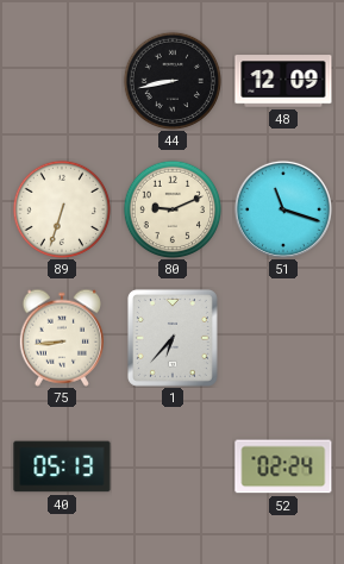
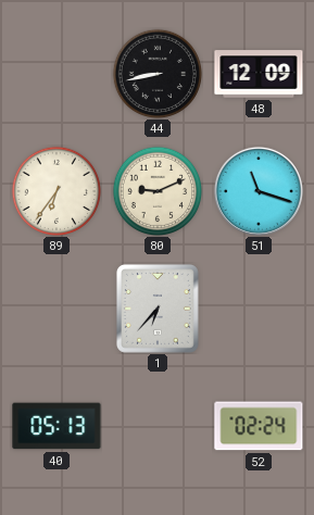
89: 6:33 -> 6:36 (55, 190)
75: 8:44 -> none (62, 338)
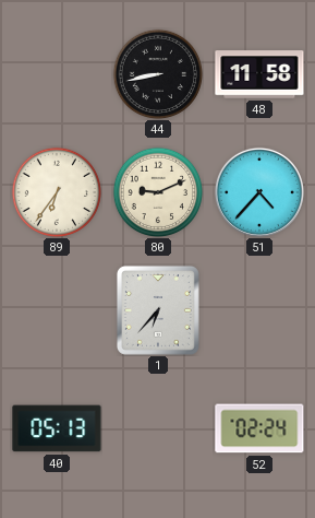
48: 12:09 -> 11:58 (259, 74)
51: 11:18 -> 4:37 (259, 192)
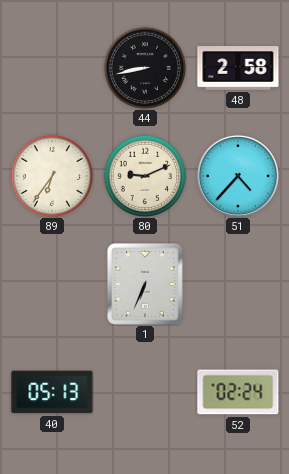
48: 11:58 -> 2:58 (238, 68)
1: 6:37 -> 6:34 (145, 284)
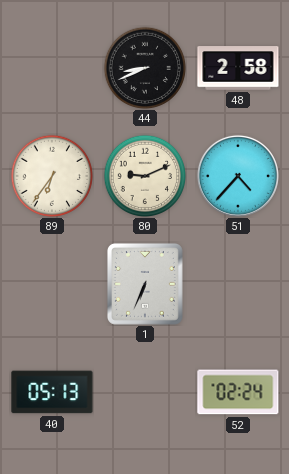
44: 8:43 -> 8:41 (144, 67)
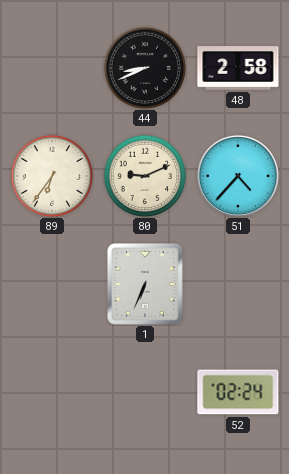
40: 05:13 -> none (52, 392)
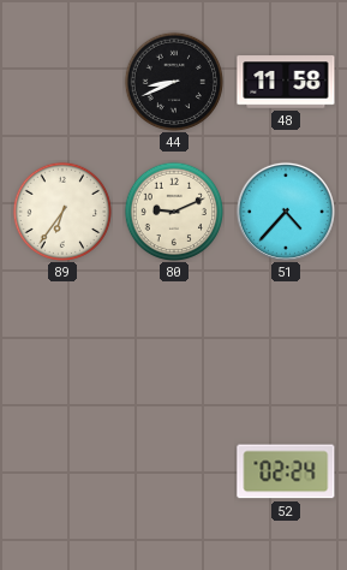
48: 2:58 -> 11:58 (286, 82)
1: 6:34 -> none (145, 284)
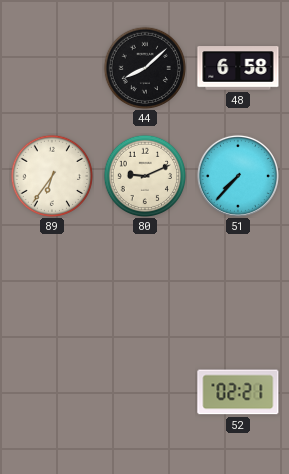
44: 8:41 -> 8:08 (144, 67)
48: 11:58 -> 6:58 (238, 68)
51: 4:37 -> 7:37 (238, 176)
52: 02:24 -> 02:21 (238, 392)
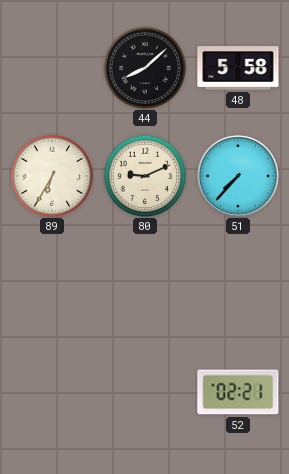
48: 6:58 -> 5:58 (238, 68)
89: 6:36 -> 6:35 (51, 175)
